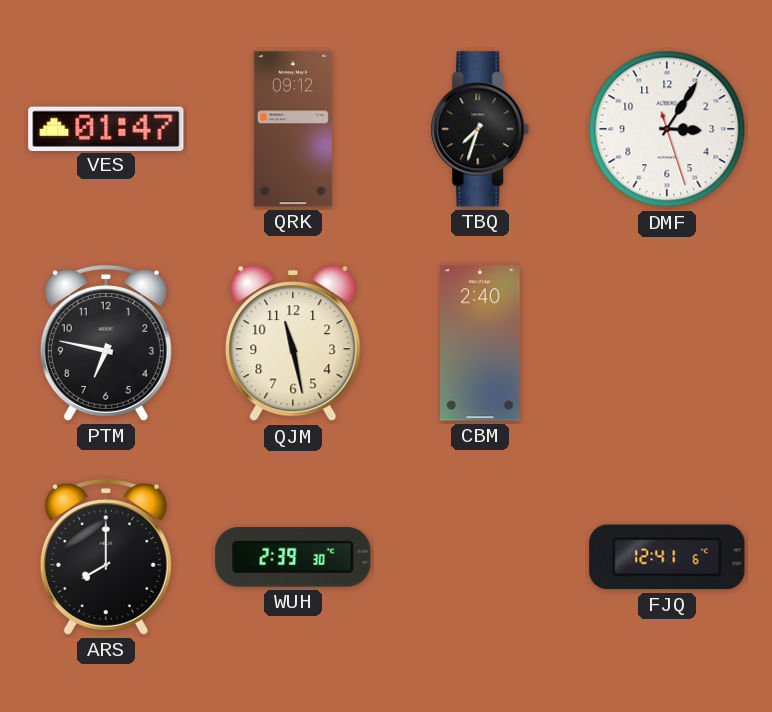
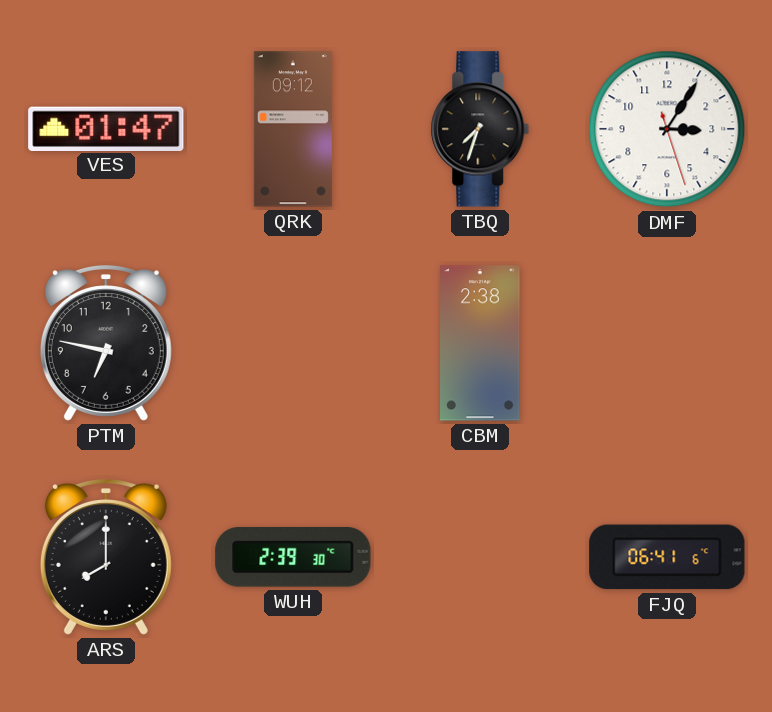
QJM: 11:28 -> none (293, 344)
CBM: 2:40 -> 2:38 (480, 343)
FJQ: 12:41 -> 06:41 (667, 557)
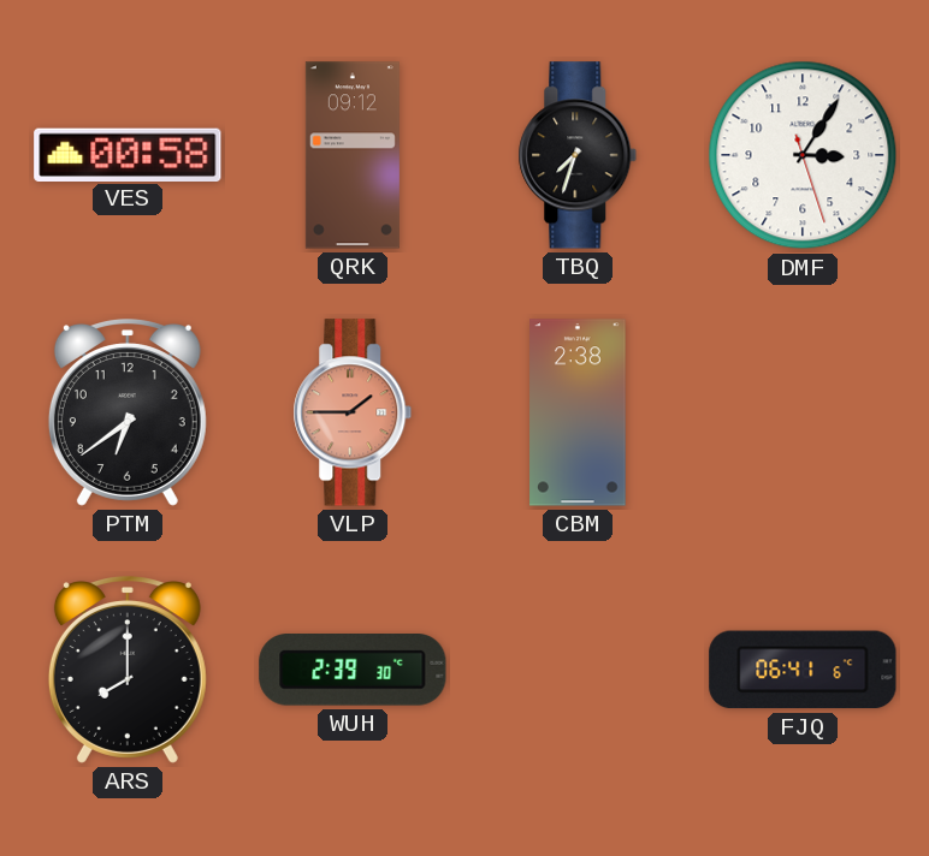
VES: 01:47 -> 00:58 (128, 154)
PTM: 6:47 -> 6:39 (128, 412)
VLP: none -> 1:45 (353, 412)
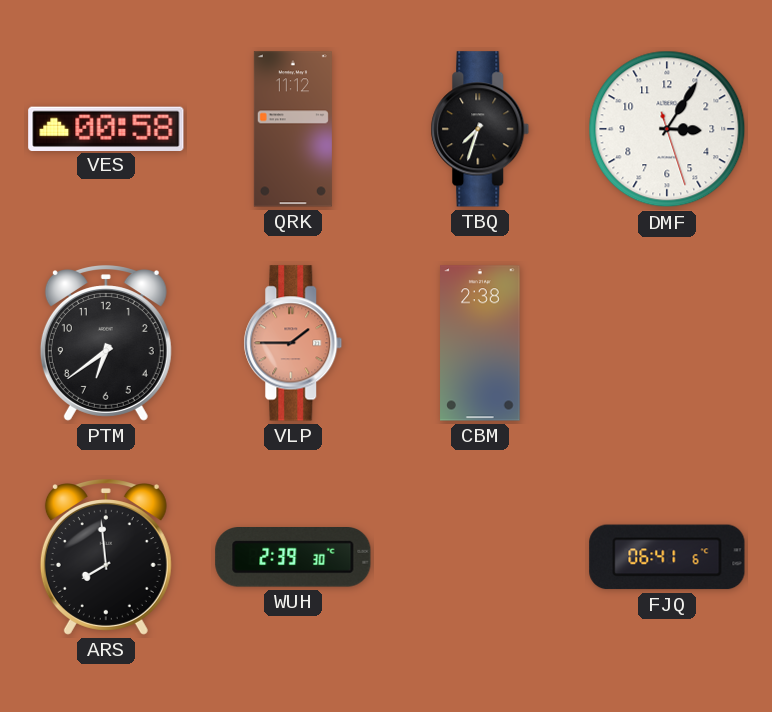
QRK: 09:12 -> 11:12 (293, 129)
ARS: 8:00 -> 7:59 (106, 557)
